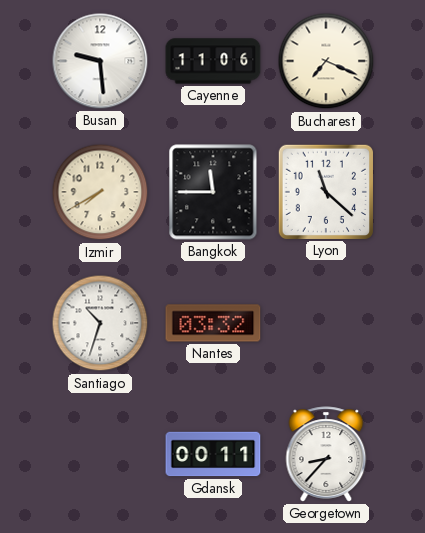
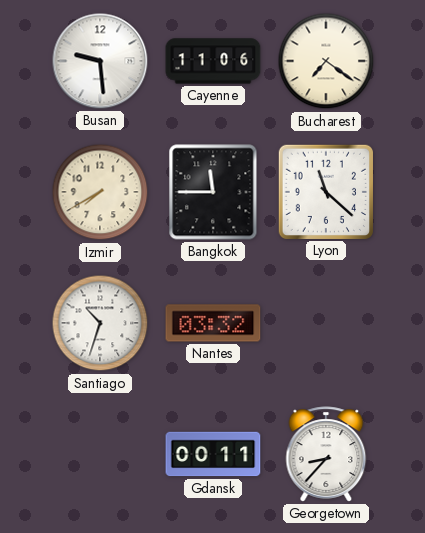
Bucharest: 7:19 -> 7:21 (326, 61)
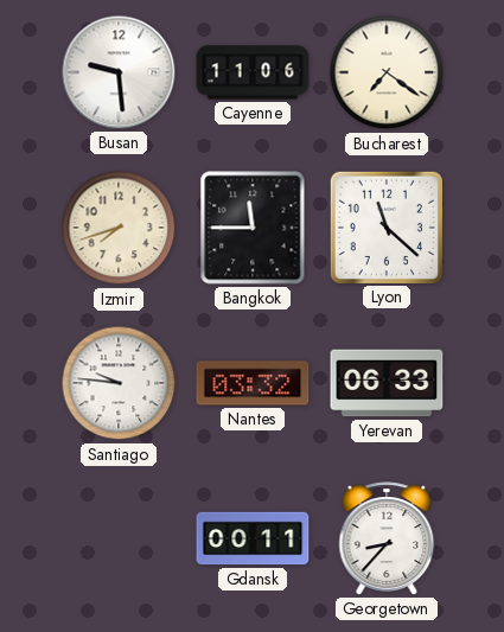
Izmir: 7:40 -> 7:42 (119, 228)
Santiago: 10:33 -> 9:46 (119, 383)
Yerevan: none -> 06:33 (387, 383)
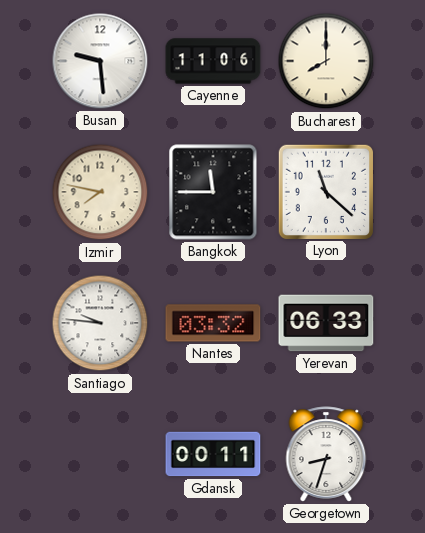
Bucharest: 7:21 -> 8:00 (326, 61)
Izmir: 7:42 -> 7:47 (100, 192)
Georgetown: 8:37 -> 8:33 (326, 454)
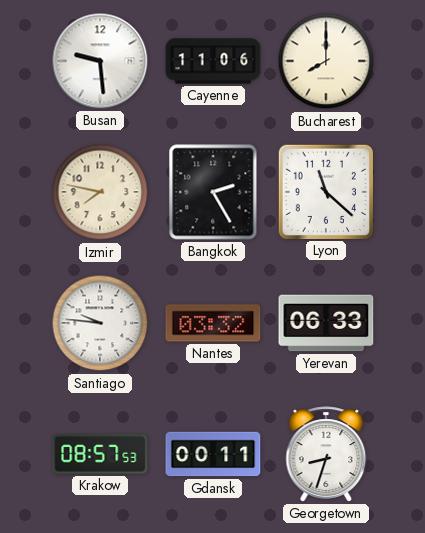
Bangkok: 11:45 -> 2:25 (213, 192)
Krakow: none -> 08:57 (100, 454)
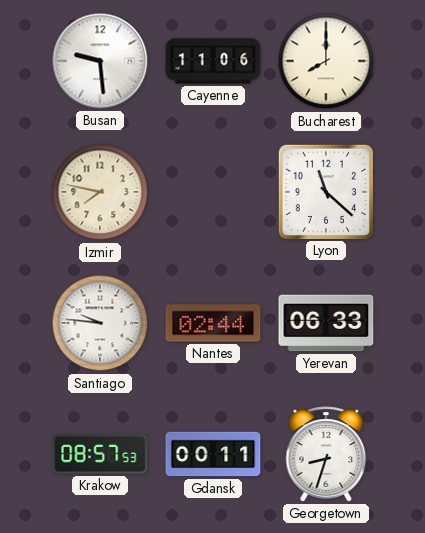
Bangkok: 2:25 -> none (213, 192)
Nantes: 03:32 -> 02:44 (213, 323)
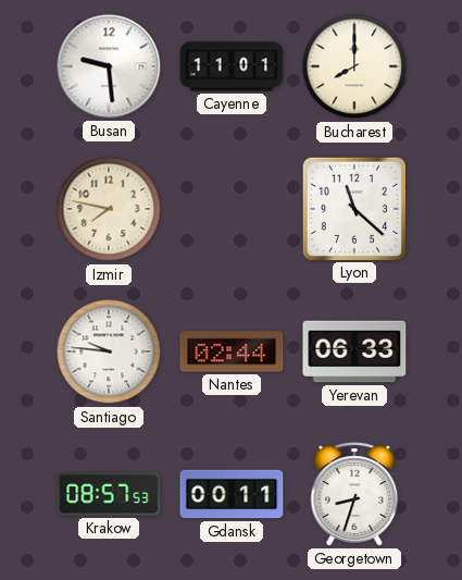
Cayenne: 11:06 -> 11:01 (232, 66)
